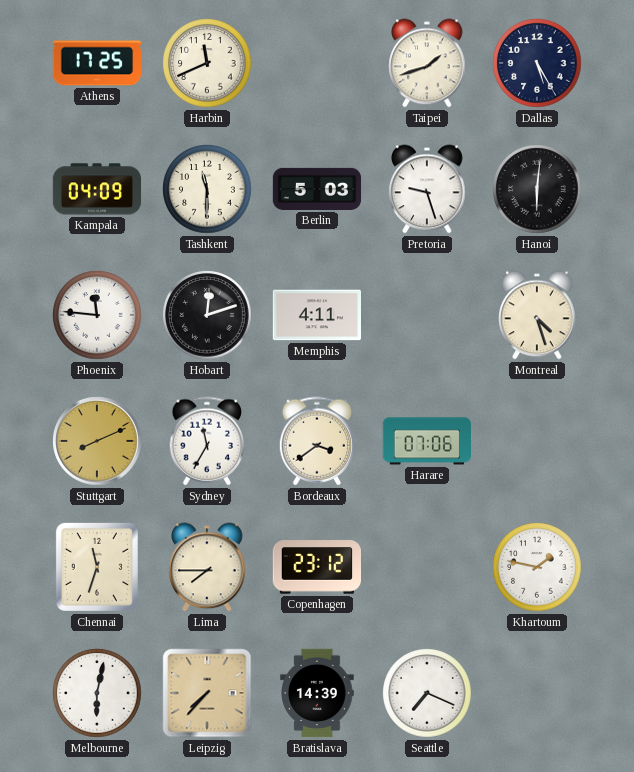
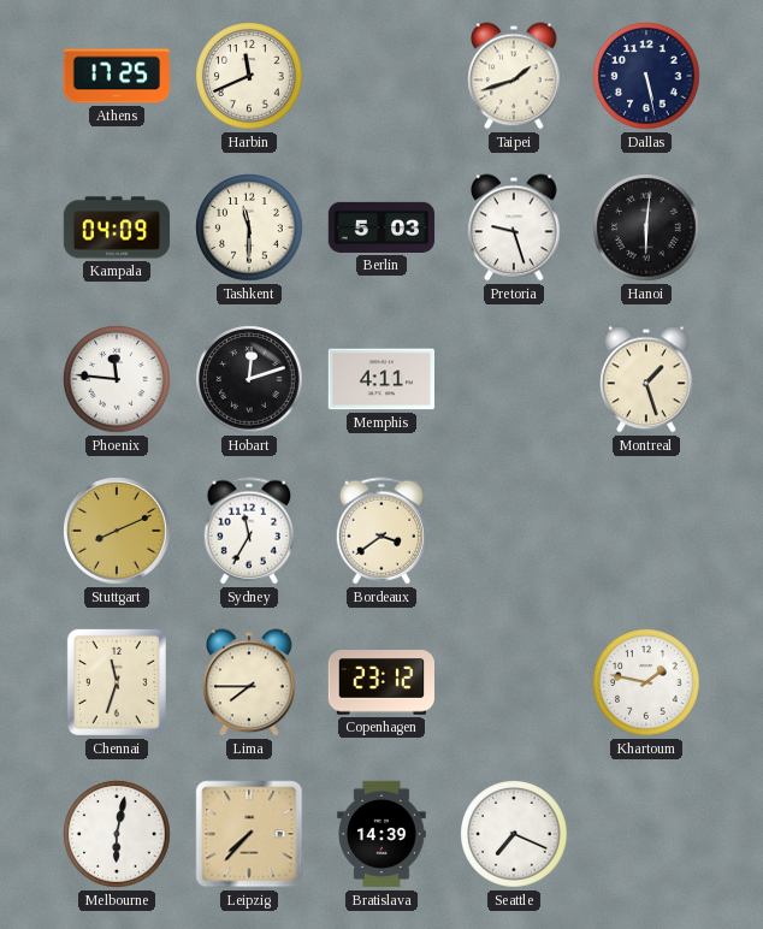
Dallas: 5:25 -> 5:28 (646, 76)
Montreal: 4:27 -> 1:27 (646, 379)
Harare: 07:06 -> none (426, 441)
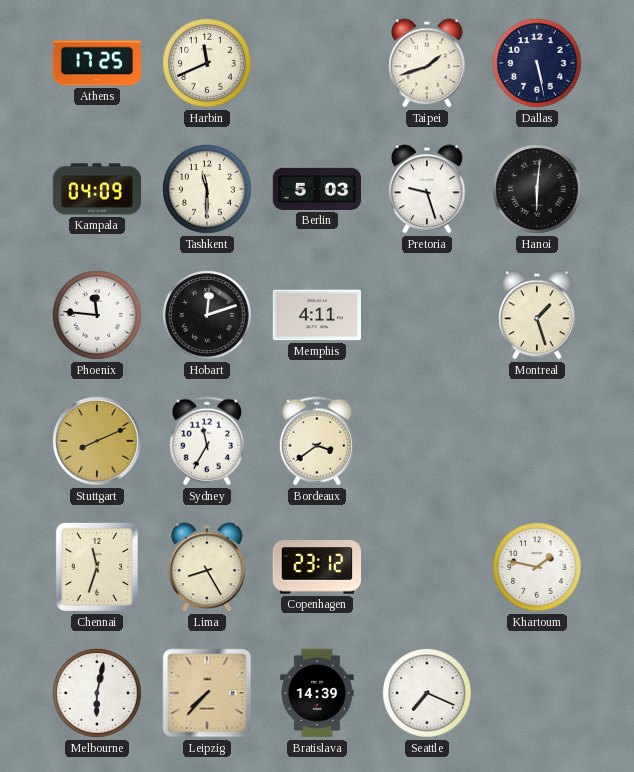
Lima: 7:45 -> 8:25 (207, 567)
